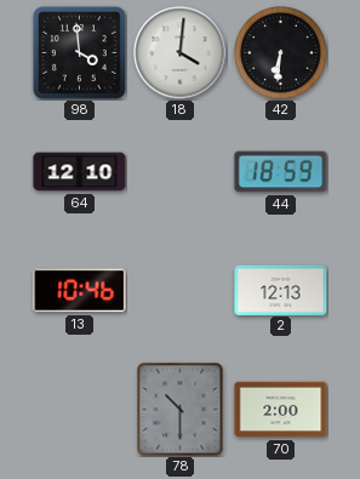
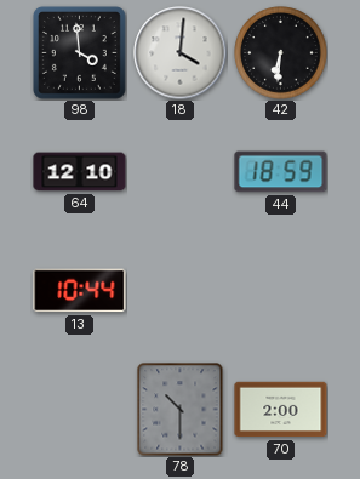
13: 10:46 -> 10:44 (80, 291)
2: 12:13 -> none (281, 290)
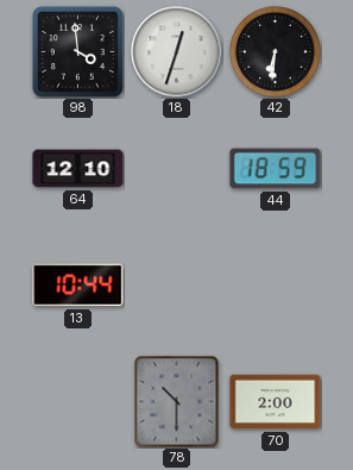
18: 4:01 -> 12:33 (177, 52)
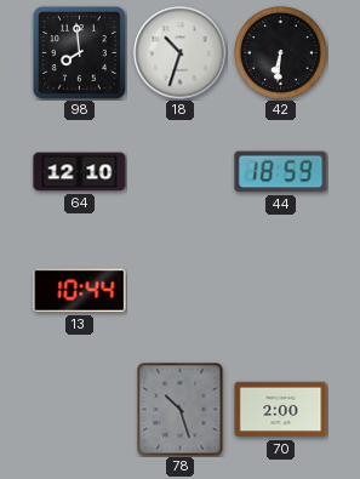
98: 3:59 -> 7:59 (79, 52)
18: 12:33 -> 10:33 (181, 53)
78: 10:30 -> 10:27 (181, 410)
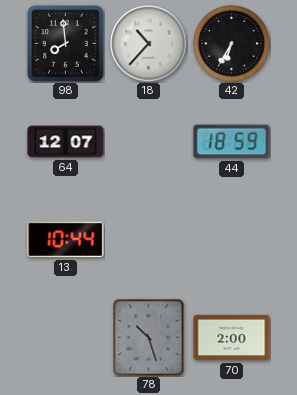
18: 10:33 -> 10:37 (149, 44)
42: 6:31 -> 6:35 (232, 44)
64: 12:10 -> 12:07 (66, 142)
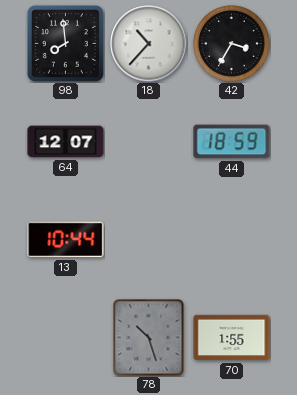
42: 6:35 -> 3:35 (232, 44)
70: 2:00 -> 1:55 (232, 338)
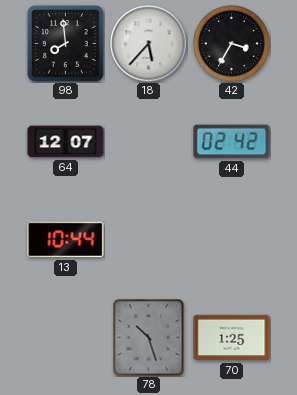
18: 10:37 -> 5:37 (149, 44)
44: 18:59 -> 02:42 (232, 142)
70: 1:55 -> 1:25 (232, 338)
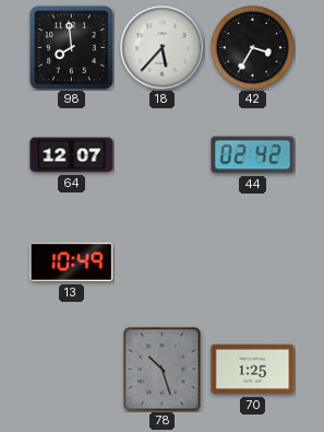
13: 10:44 -> 10:49 (72, 262)
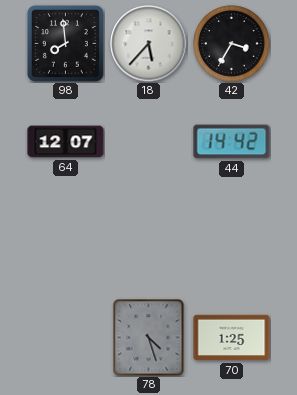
44: 02:42 -> 14:42 (232, 142)
13: 10:49 -> none (72, 262)
78: 10:27 -> 4:27 (149, 338)
